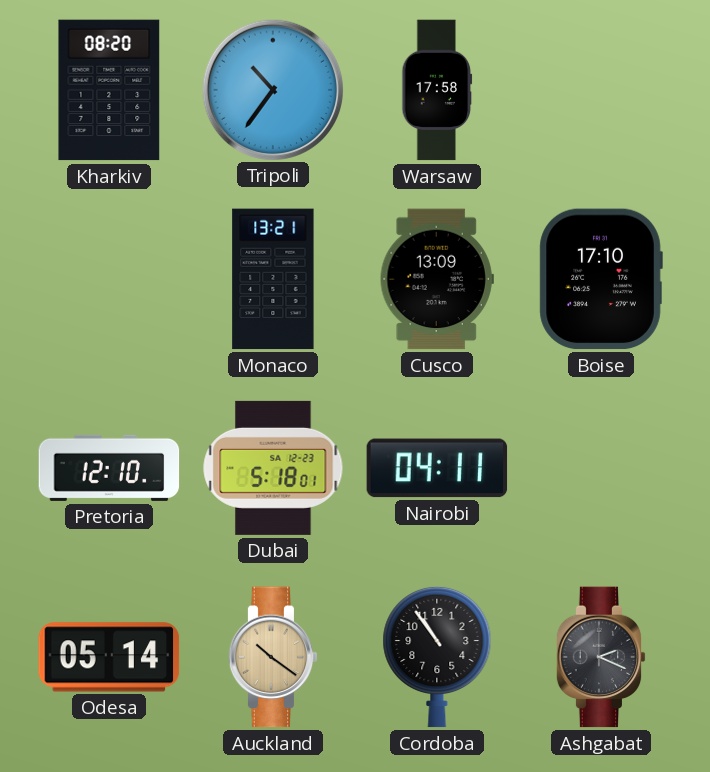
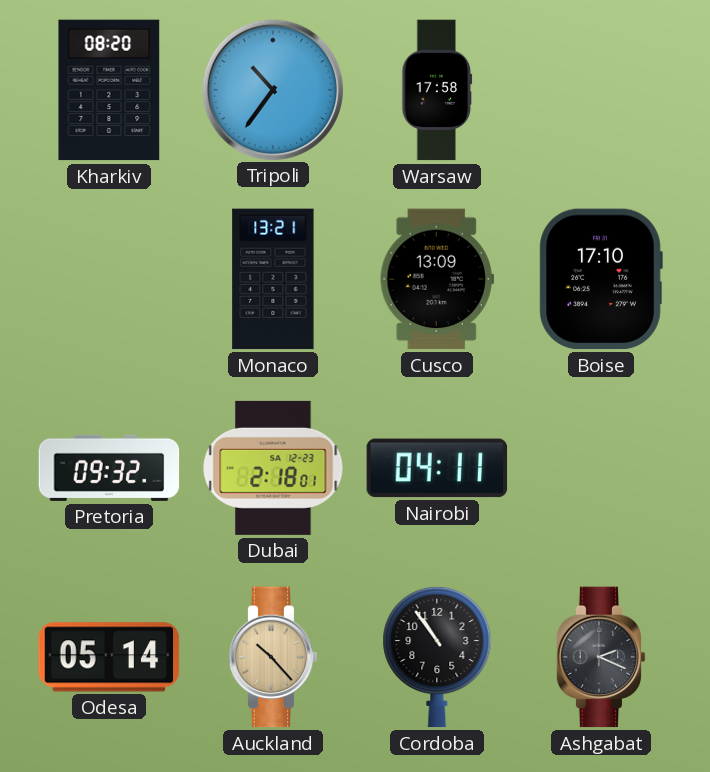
Pretoria: 12:10 -> 09:32 (109, 468)
Dubai: 5:18 -> 2:18 (273, 468)
Auckland: 10:21 -> 10:23 (273, 657)
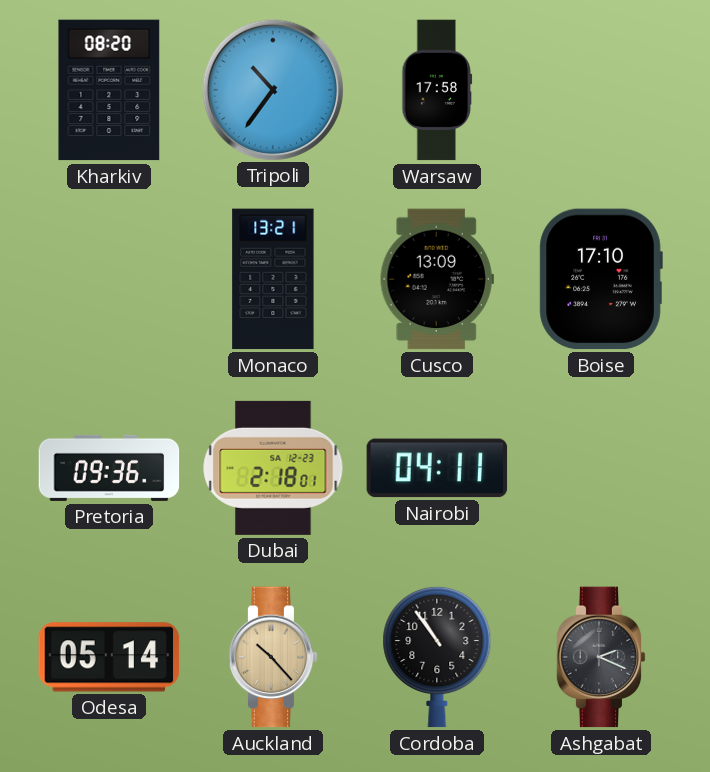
Pretoria: 09:32 -> 09:36 (109, 468)
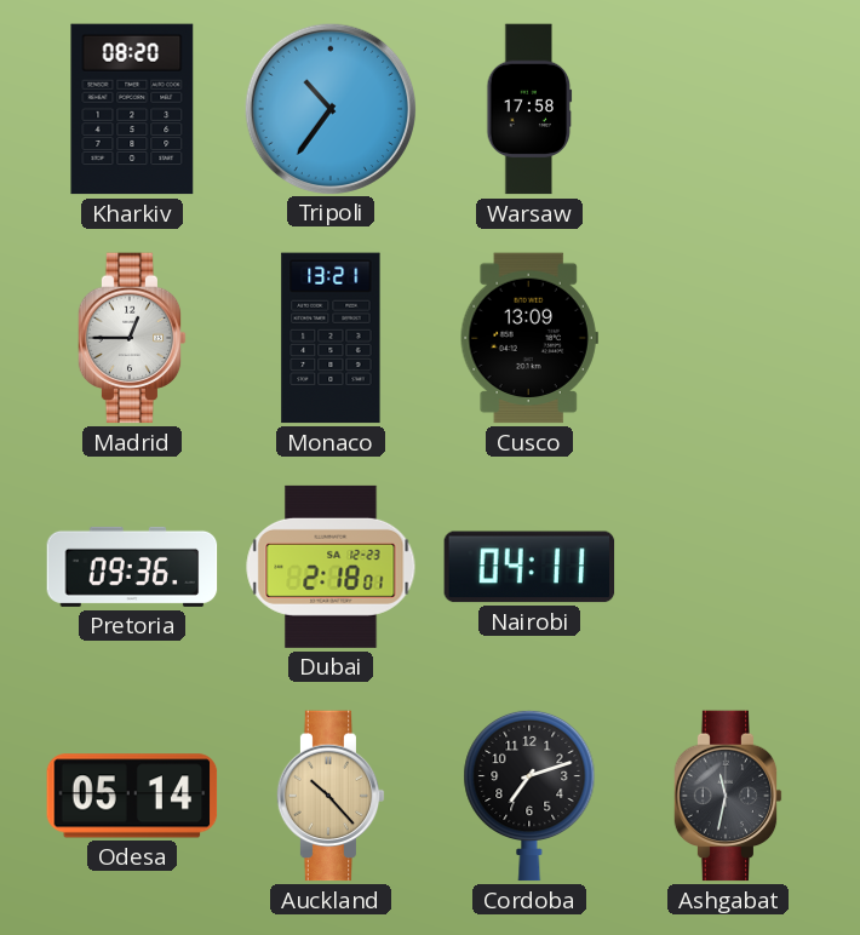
Madrid: none -> 12:45 (132, 338)
Boise: 17:10 -> none (601, 279)
Cordoba: 10:54 -> 7:12 (529, 796)
Ashgabat: 2:19 -> 11:32 (728, 796)
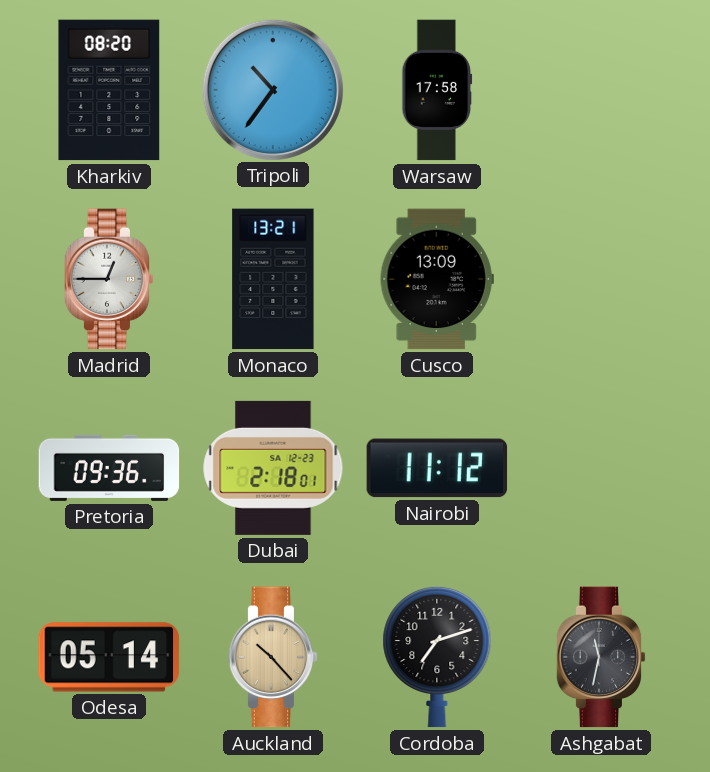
Nairobi: 04:11 -> 11:12 (437, 468)
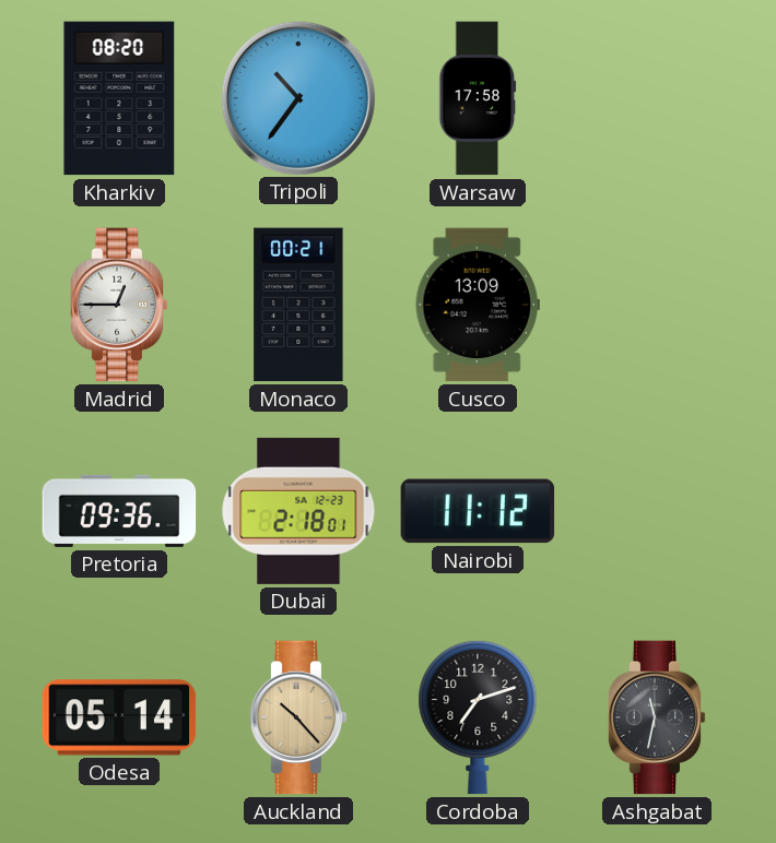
Monaco: 13:21 -> 00:21 (298, 305)
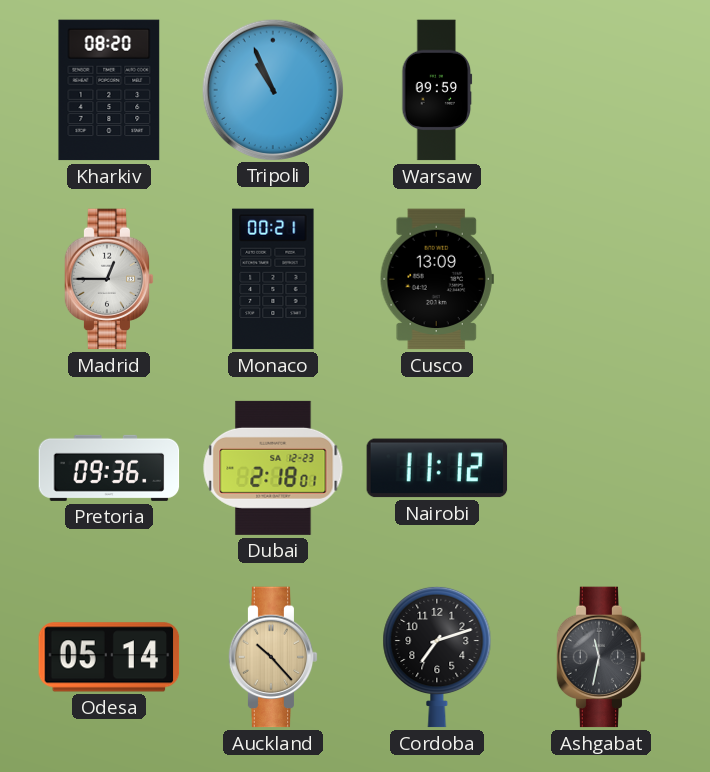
Tripoli: 10:36 -> 10:56 (272, 89)
Warsaw: 17:58 -> 09:59 (437, 90)
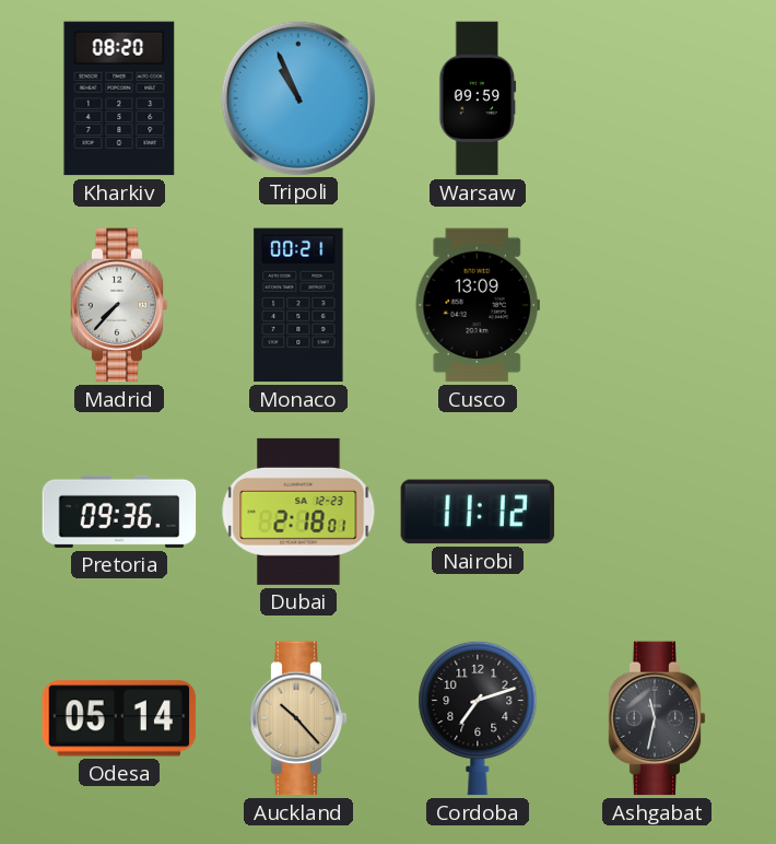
Madrid: 12:45 -> 7:37 (119, 305)
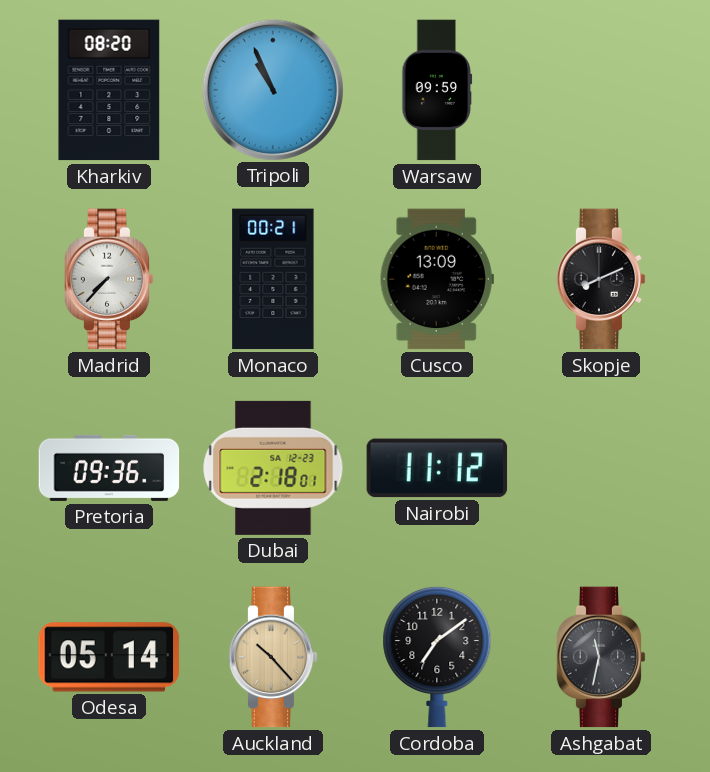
Skopje: none -> 8:11 (601, 279)
Cordoba: 7:12 -> 7:09 (437, 657)
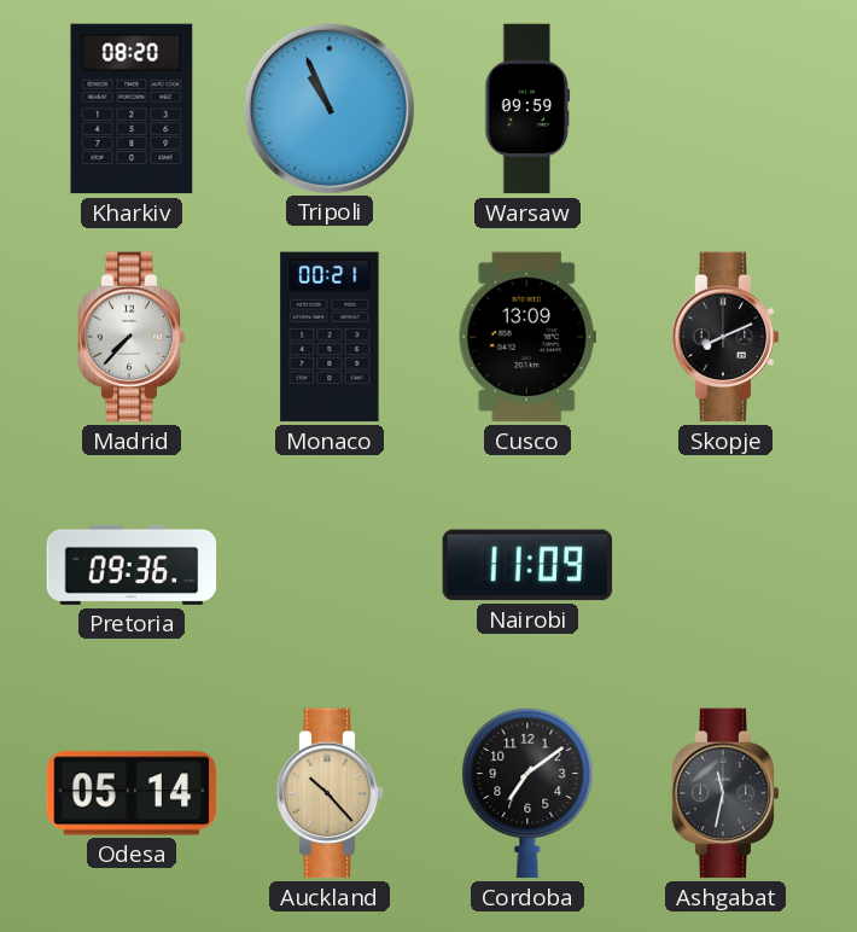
Dubai: 2:18 -> none (273, 468)
Nairobi: 11:12 -> 11:09 (527, 565)
